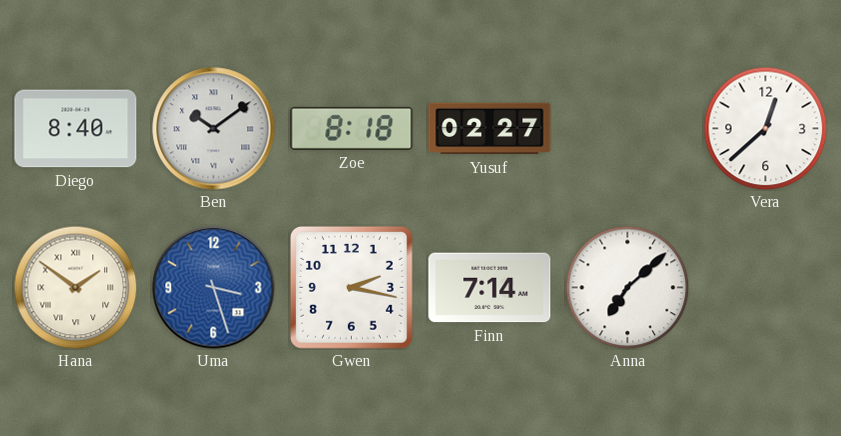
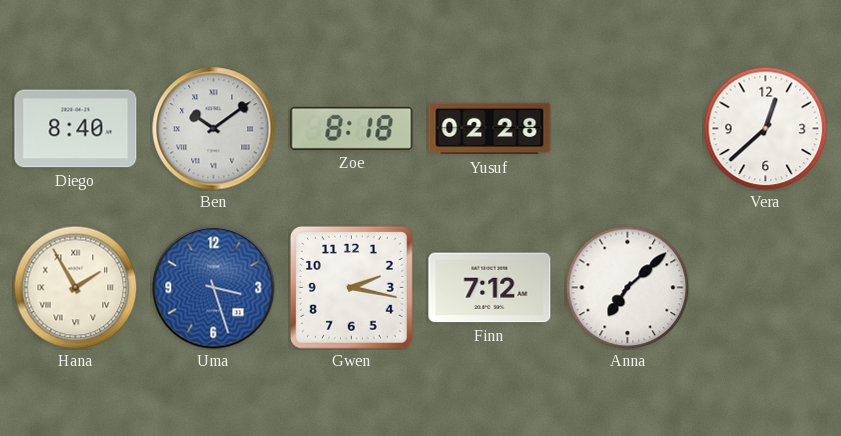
Yusuf: 02:27 -> 02:28 (490, 129)
Hana: 1:51 -> 1:55 (75, 287)
Finn: 7:14 -> 7:12 (490, 288)
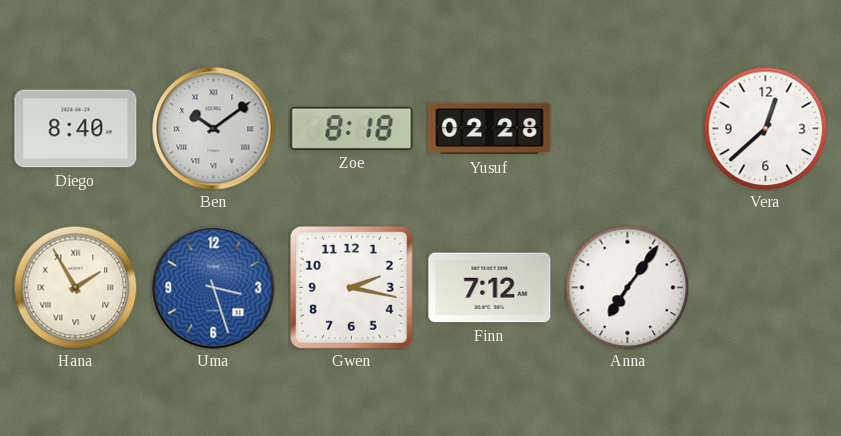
Anna: 7:08 -> 7:06 (627, 287)
